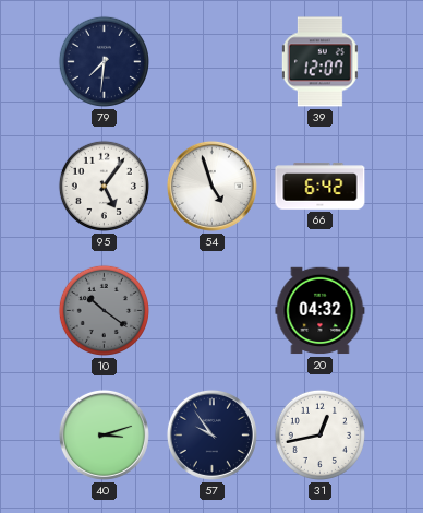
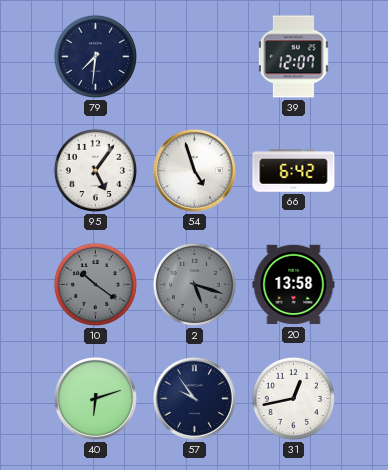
2: none -> 5:18 (194, 284)
20: 04:32 -> 13:58 (294, 285)
40: 3:12 -> 6:12 (95, 398)
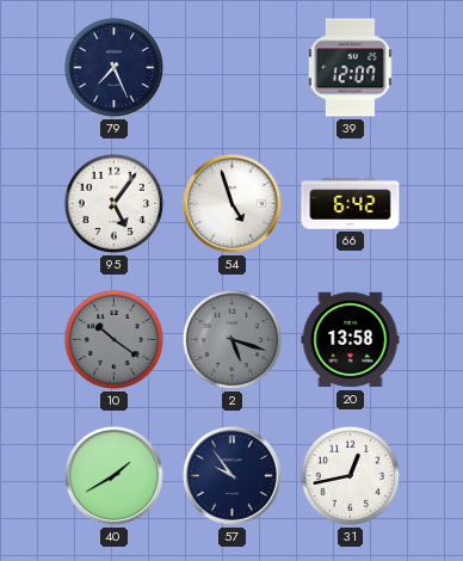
79: 7:31 -> 7:26 (113, 67)
40: 6:12 -> 1:40 (113, 475)
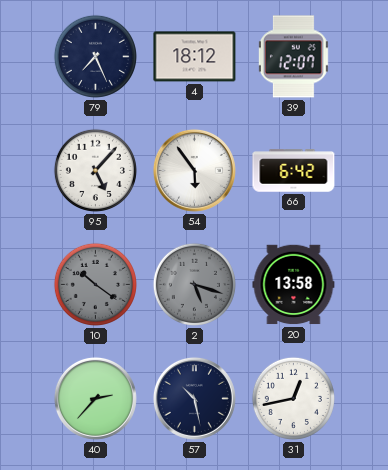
4: none -> 18:12 (195, 57)
95: 5:06 -> 5:07 (95, 170)
54: 4:57 -> 5:54 (194, 170)
40: 1:40 -> 2:37 (95, 398)
57: 9:54 -> 10:28 (194, 398)
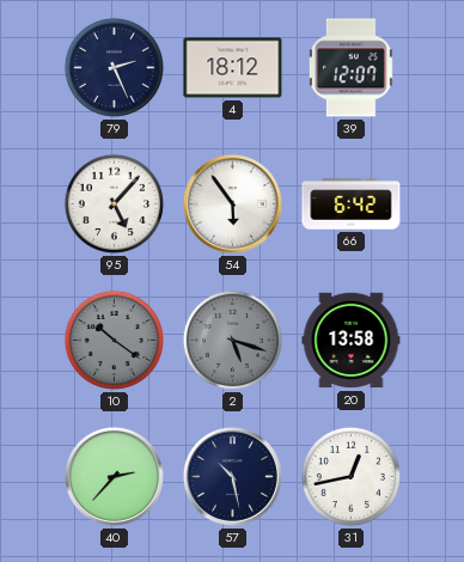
79: 7:26 -> 2:26 (114, 67)
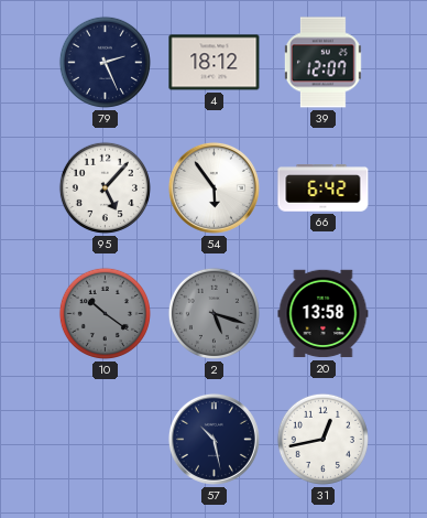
40: 2:37 -> none (114, 476)
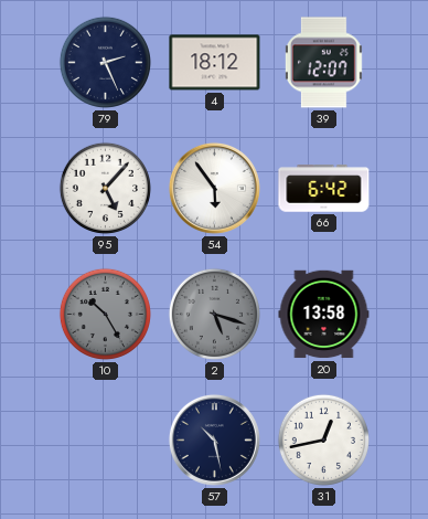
10: 10:21 -> 10:25 (105, 314)
